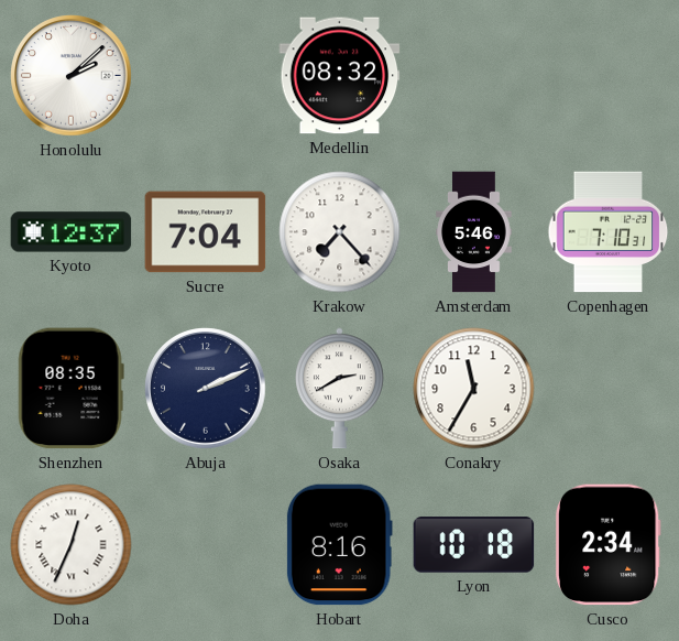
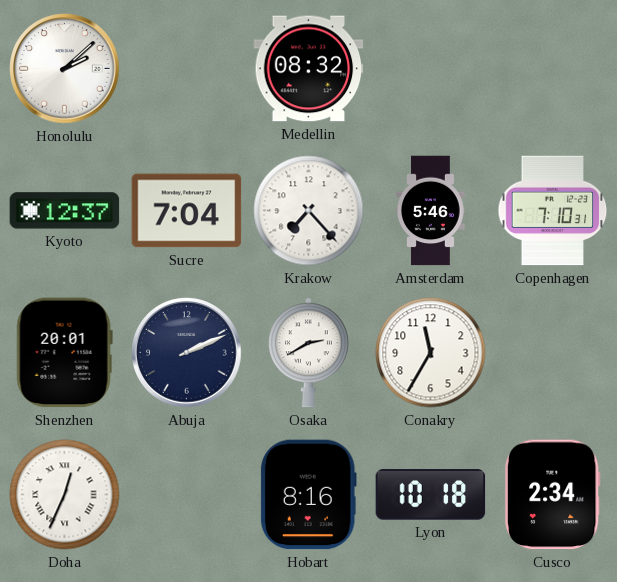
Shenzhen: 08:35 -> 20:01 (64, 353)
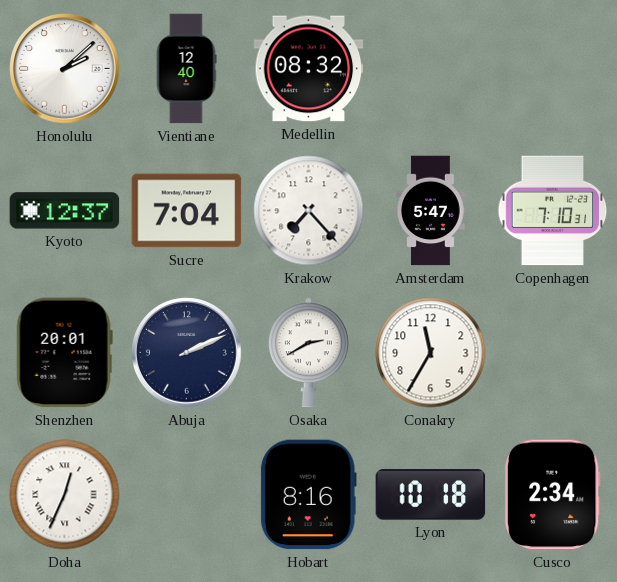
Vientiane: none -> 12:40 (186, 69)
Amsterdam: 5:46 -> 5:47 (431, 211)
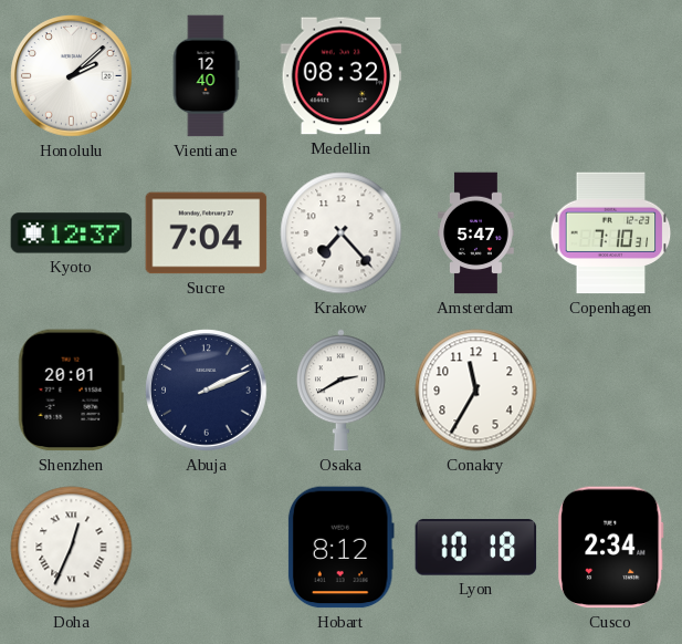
Hobart: 8:16 -> 8:12 (340, 548)
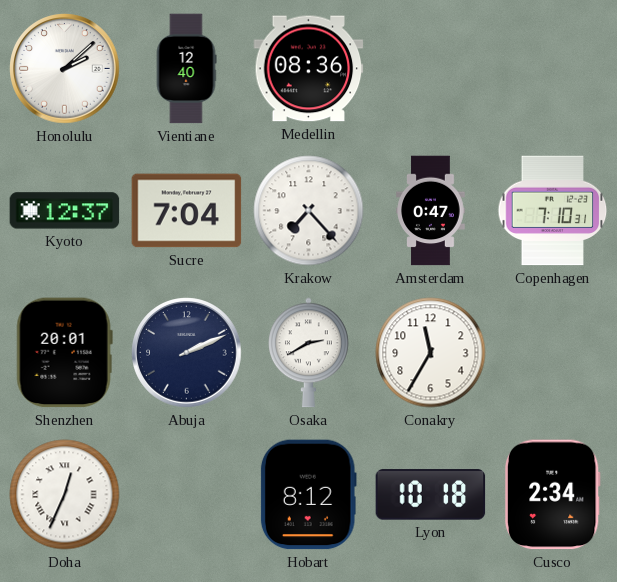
Medellin: 08:32 -> 08:36 (309, 69)
Amsterdam: 5:47 -> 0:47 (431, 211)
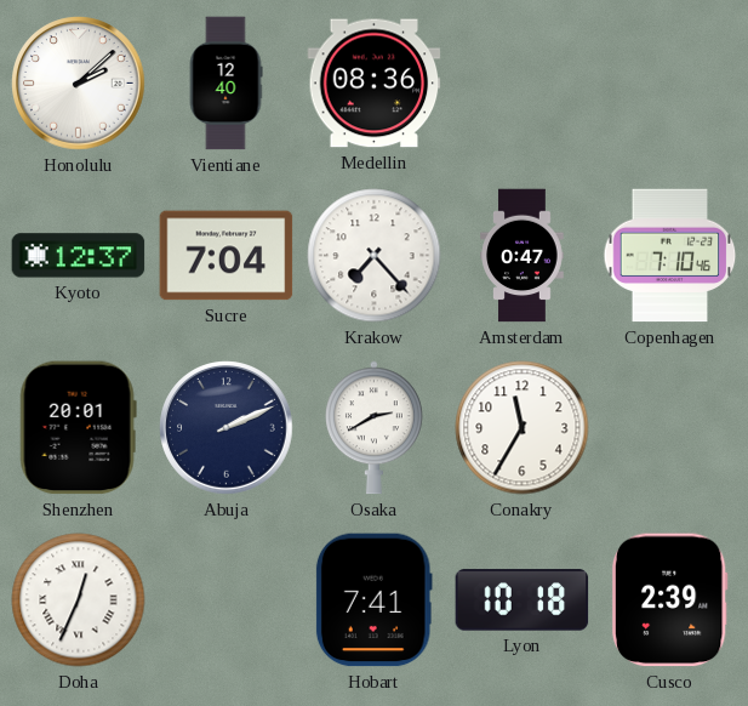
Copenhagen: 7:10:31 -> 7:10:46 (670, 256)
Hobart: 8:12 -> 7:41 (373, 600)
Cusco: 2:34 -> 2:39 (669, 600)
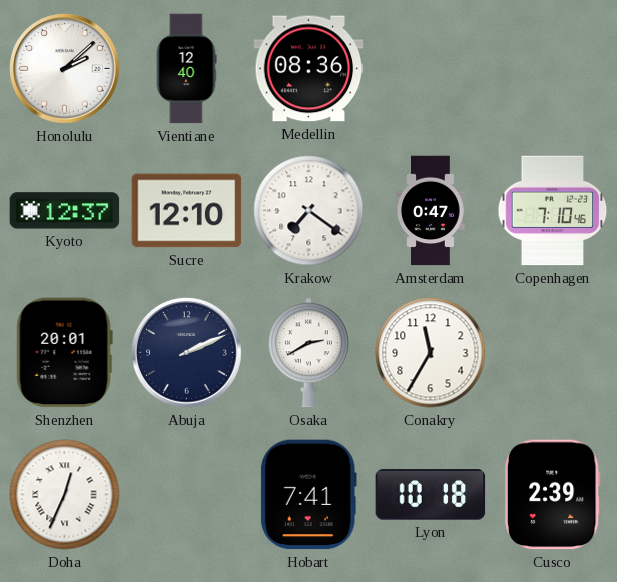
Sucre: 7:04 -> 12:10 (187, 211)
Krakow: 7:23 -> 7:21 (309, 211)
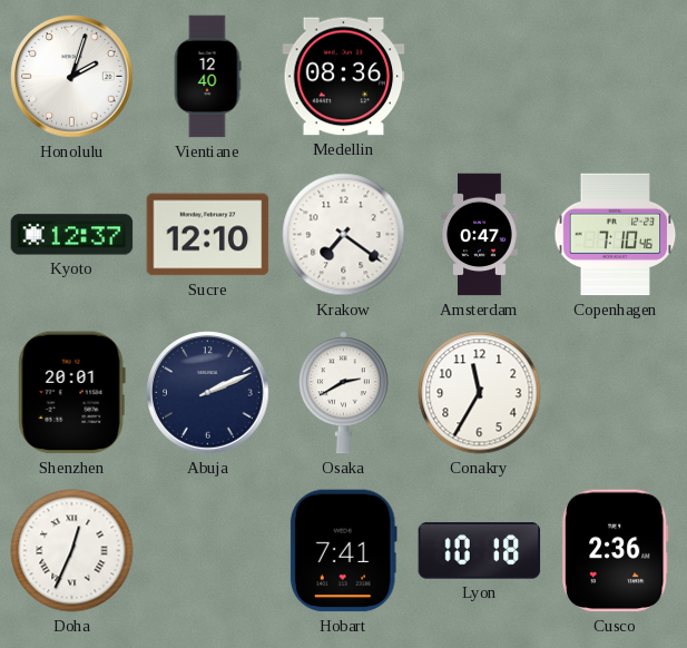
Honolulu: 2:08 -> 2:03 (72, 77)
Cusco: 2:39 -> 2:36 (615, 551)
